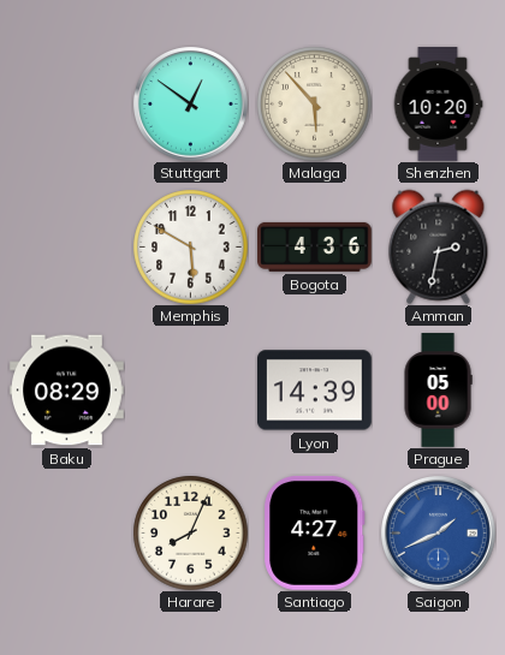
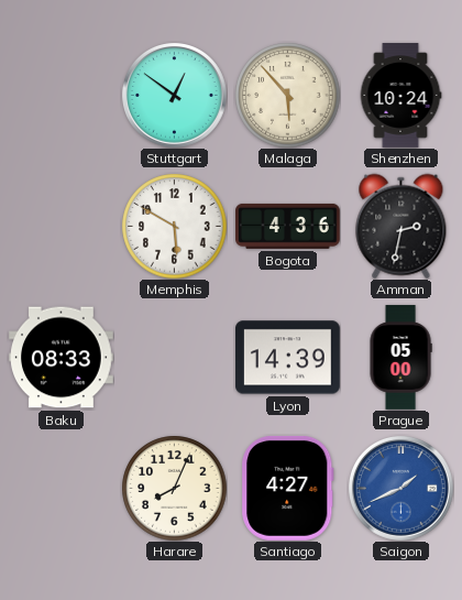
Shenzhen: 10:20 -> 10:24 (400, 96)
Baku: 08:29 -> 08:33 (62, 358)
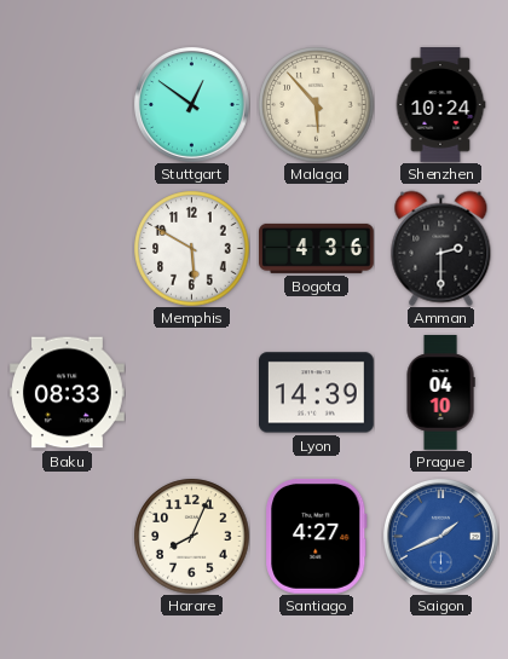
Amman: 2:32 -> 2:30 (441, 248)
Prague: 05:00 -> 04:10 (440, 393)
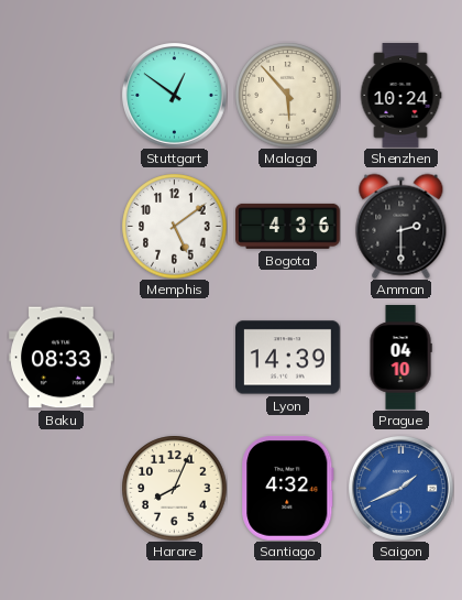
Memphis: 5:50 -> 5:09 (174, 226)
Santiago: 4:27 -> 4:32 (288, 488)
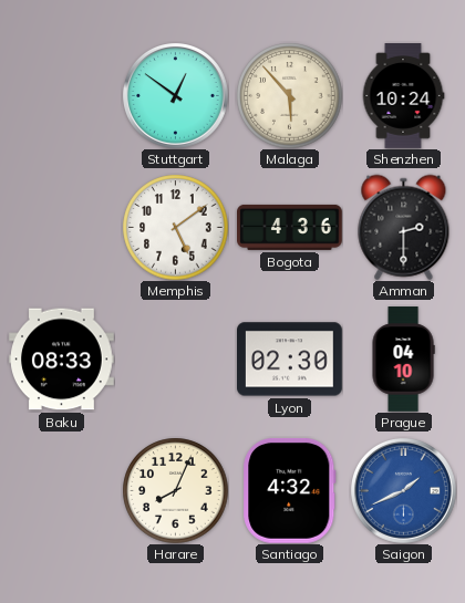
Lyon: 14:39 -> 02:30 (290, 360)
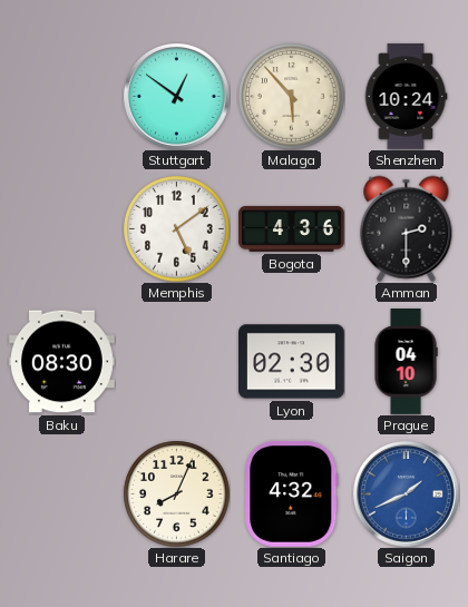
Baku: 08:33 -> 08:30 (62, 362)
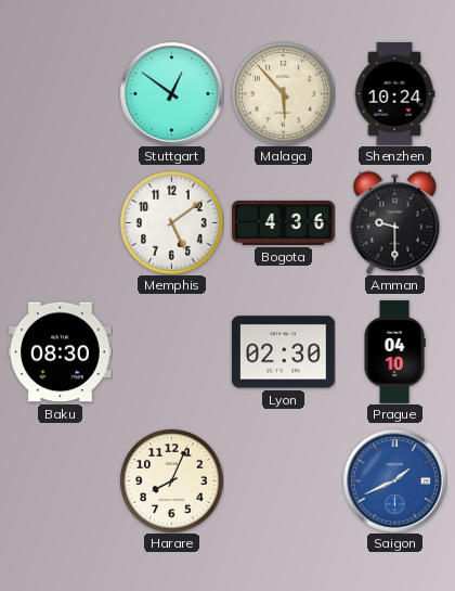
Amman: 2:30 -> 9:30 (395, 222)
Santiago: 4:32 -> none (292, 493)
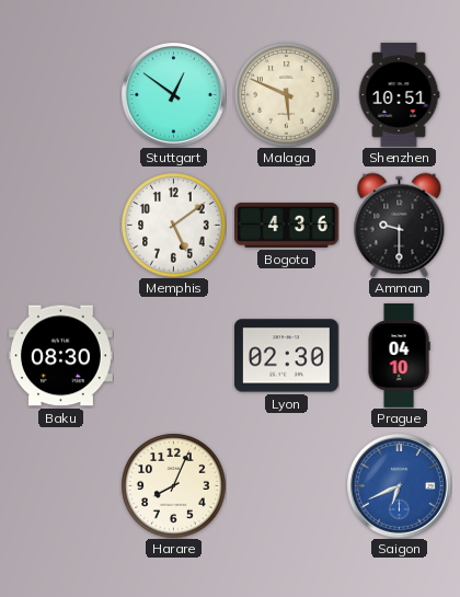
Malaga: 5:53 -> 5:49 (286, 94)
Shenzhen: 10:24 -> 10:51 (399, 95)
Saigon: 1:41 -> 6:41 (400, 486)
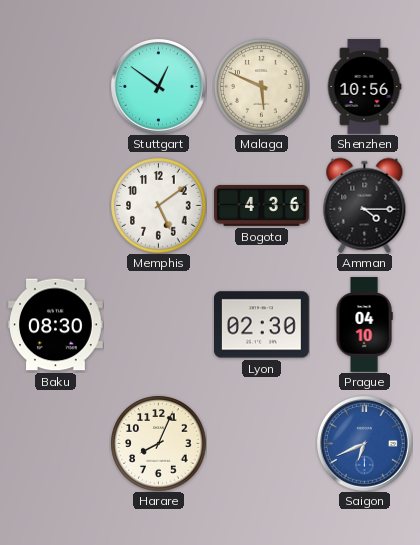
Shenzhen: 10:51 -> 10:56 (364, 87)
Amman: 9:30 -> 4:15 (365, 205)
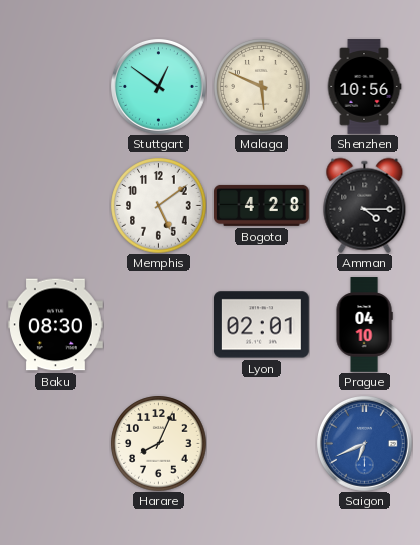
Bogota: 4:36 -> 4:28 (262, 205)
Lyon: 02:30 -> 02:01 (262, 325)
